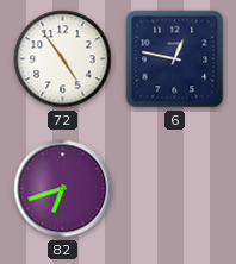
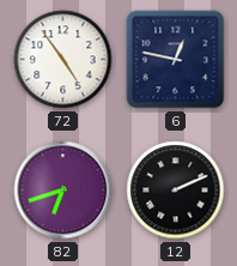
12: none -> 2:11 (176, 191)
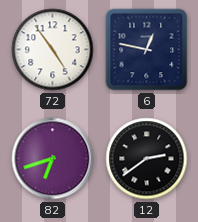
12: 2:11 -> 2:39 (147, 159)
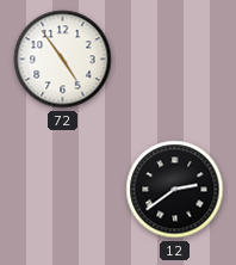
6: 12:47 -> none (147, 50)
82: 6:42 -> none (53, 159)
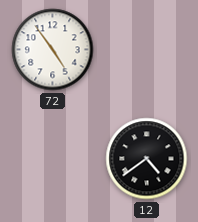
12: 2:39 -> 4:39 (147, 159)
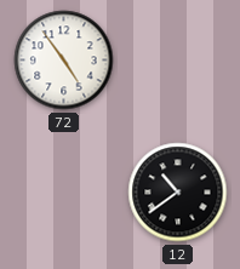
12: 4:39 -> 10:39 (178, 193)
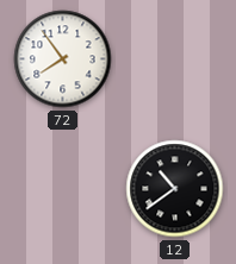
72: 4:54 -> 7:54 (63, 59)
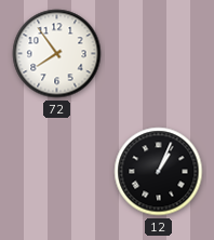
12: 10:39 -> 1:04 (159, 172)
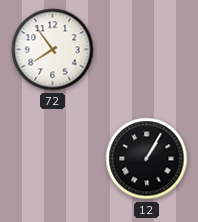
12: 1:04 -> 1:05 (147, 159)
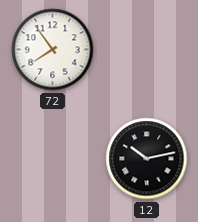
12: 1:05 -> 10:13 (147, 159)
